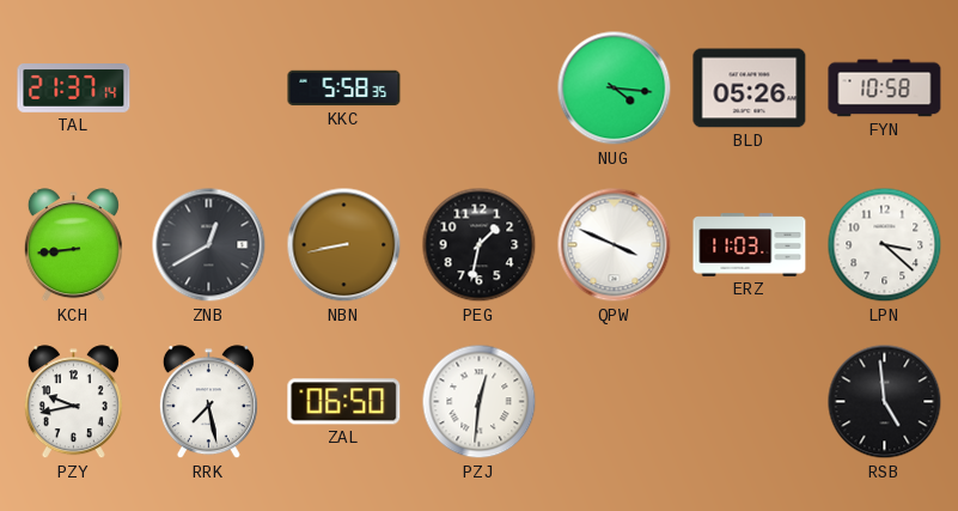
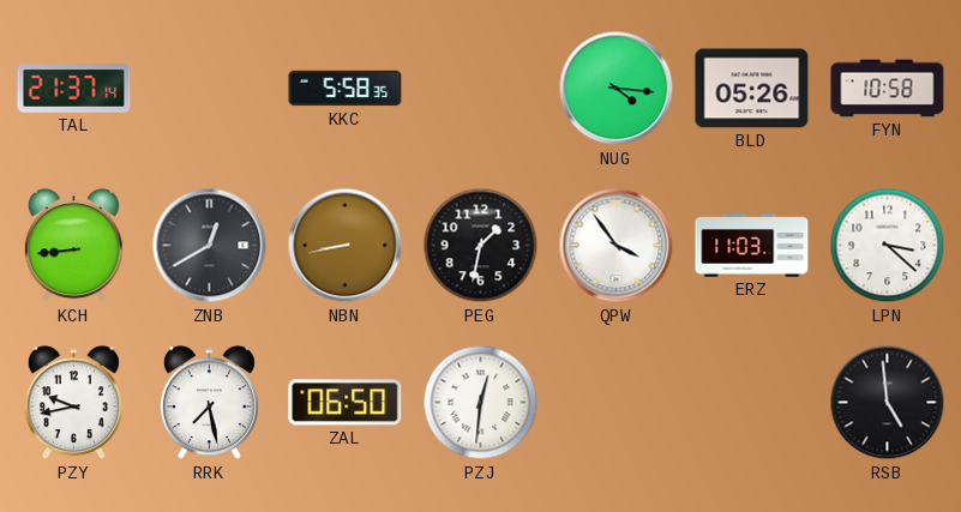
QPW: 3:49 -> 3:54 (617, 246)
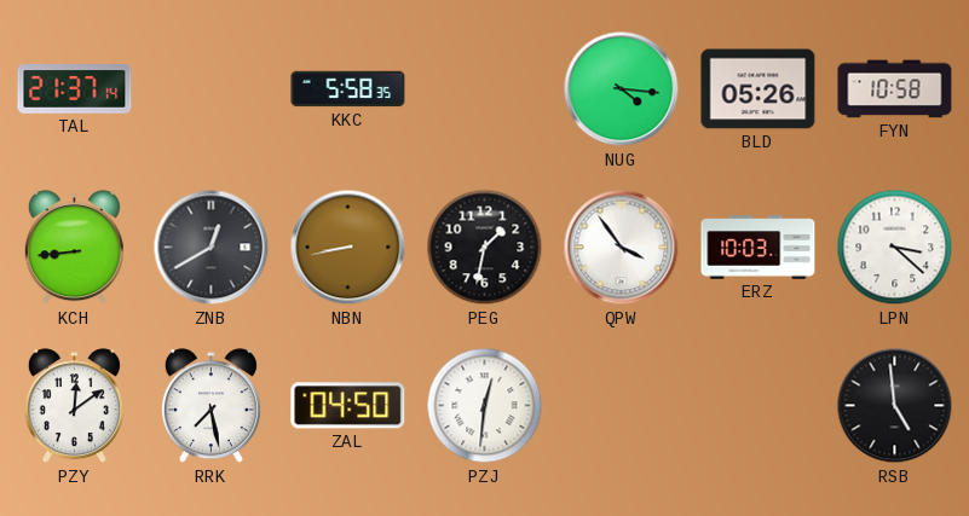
ERZ: 11:03 -> 10:03 (759, 248)
PZY: 9:43 -> 12:09 (74, 406)
ZAL: 06:50 -> 04:50 (348, 406)
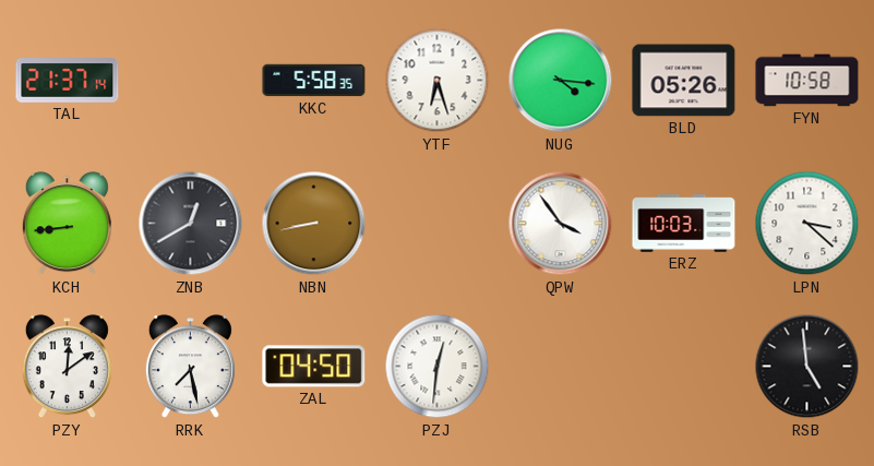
YTF: none -> 6:27 (438, 81)
PEG: 1:32 -> none (485, 248)
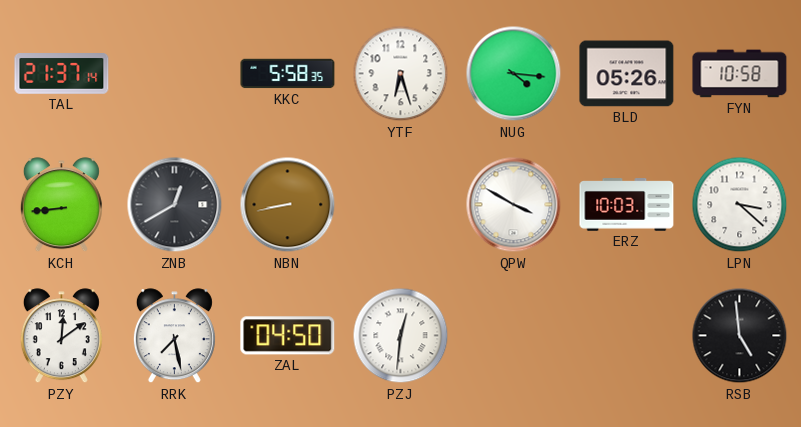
QPW: 3:54 -> 3:50 (514, 205)
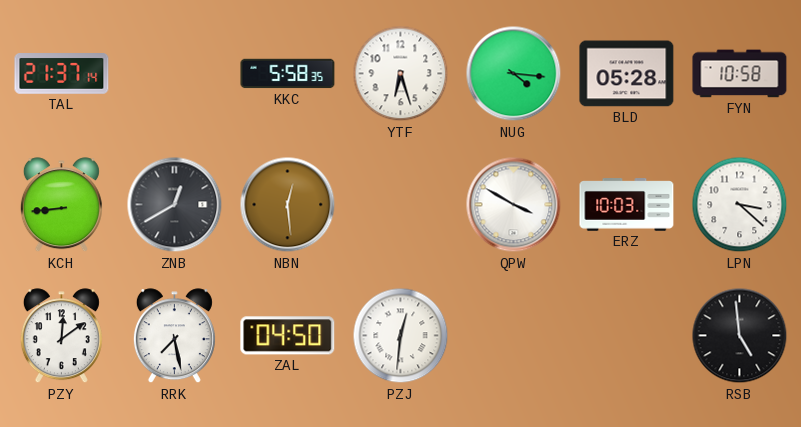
BLD: 05:26 -> 05:28 (627, 74)
NBN: 8:43 -> 12:29 (288, 205)
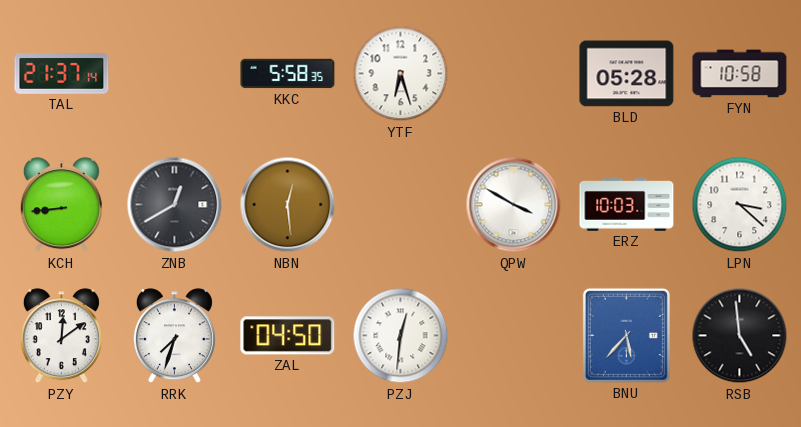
NUG: 4:16 -> none (514, 74)
RRK: 7:28 -> 7:33 (174, 336)
BNU: none -> 5:37 (626, 335)
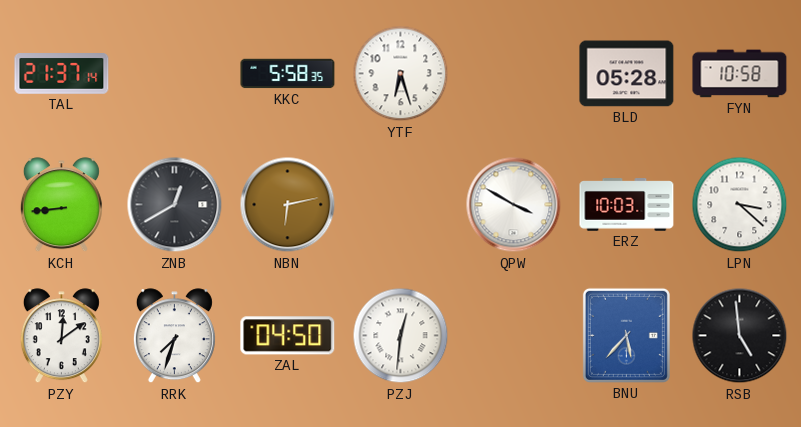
NBN: 12:29 -> 6:13 (288, 205)
